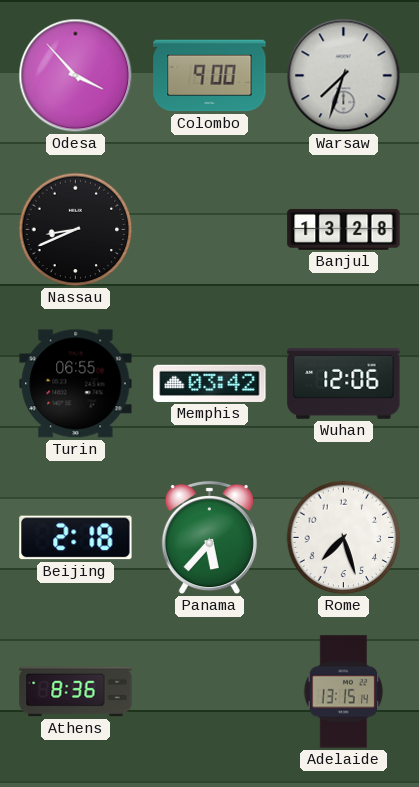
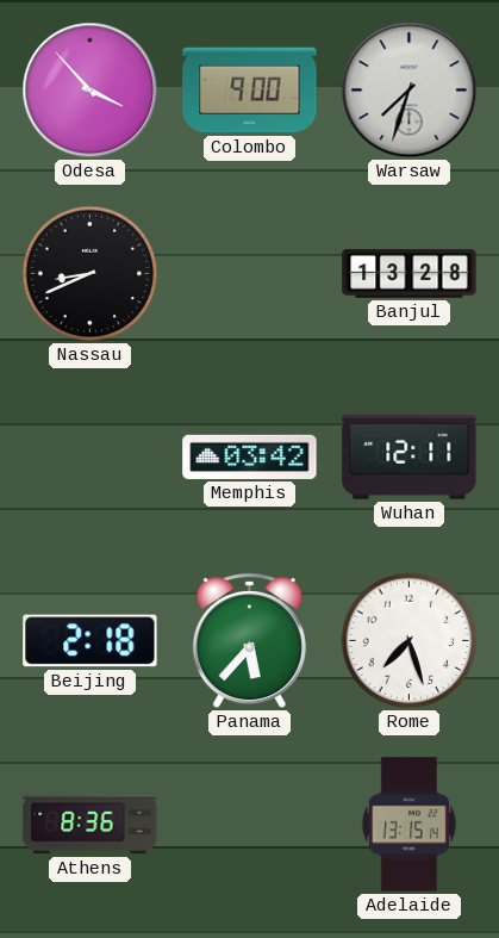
Turin: 06:55 -> none (76, 384)
Wuhan: 12:06 -> 12:11 (410, 458)
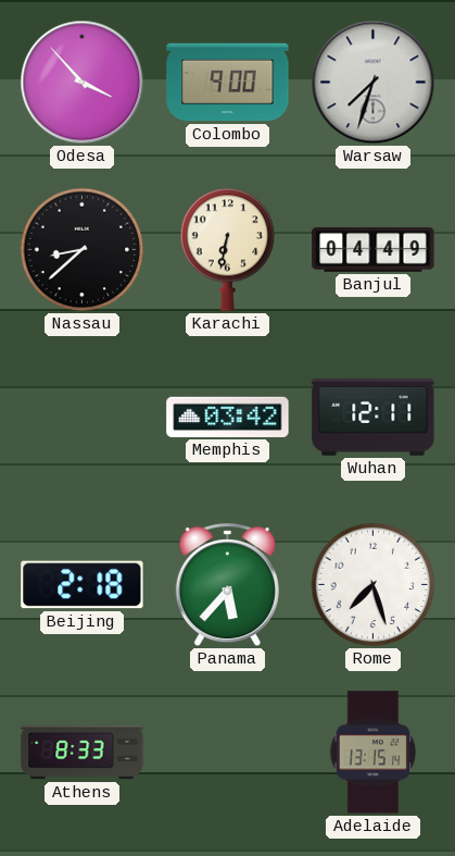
Nassau: 8:41 -> 8:38 (83, 250)
Karachi: none -> 6:32 (228, 249)
Banjul: 13:28 -> 04:49 (374, 249)
Athens: 8:36 -> 8:33 (83, 753)
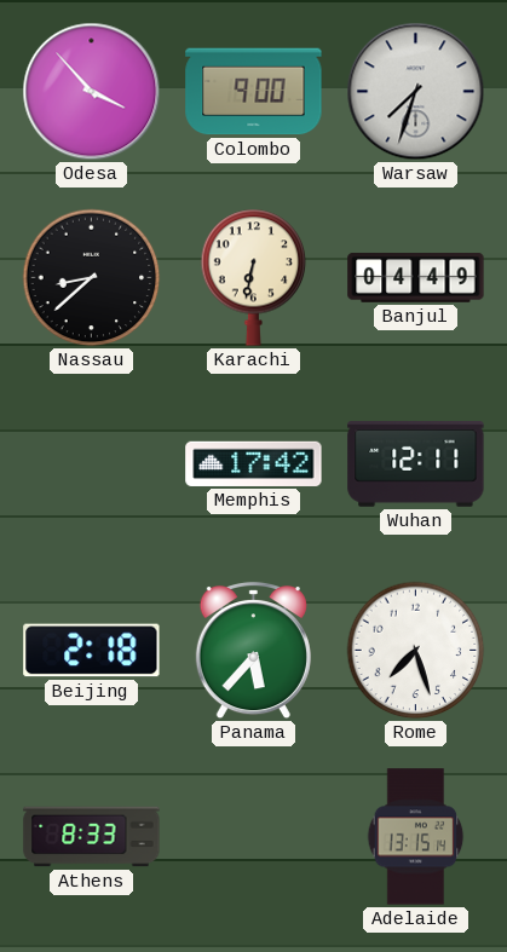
Memphis: 03:42 -> 17:42 (254, 463)
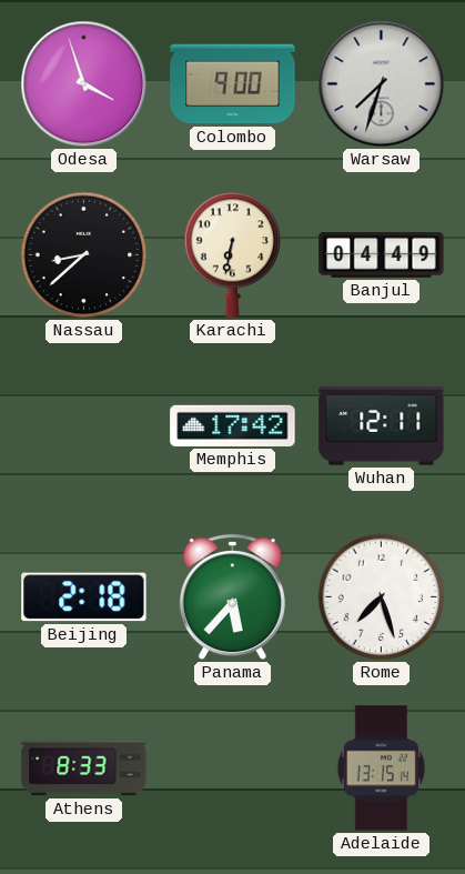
Odesa: 3:53 -> 3:57 (84, 84)
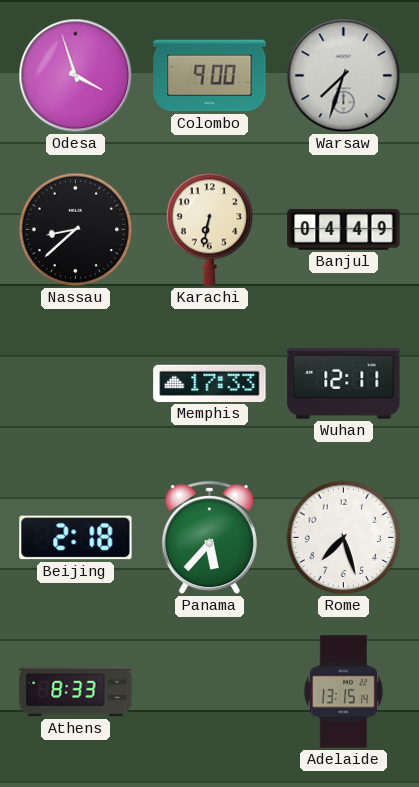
Memphis: 17:42 -> 17:33 (210, 383)
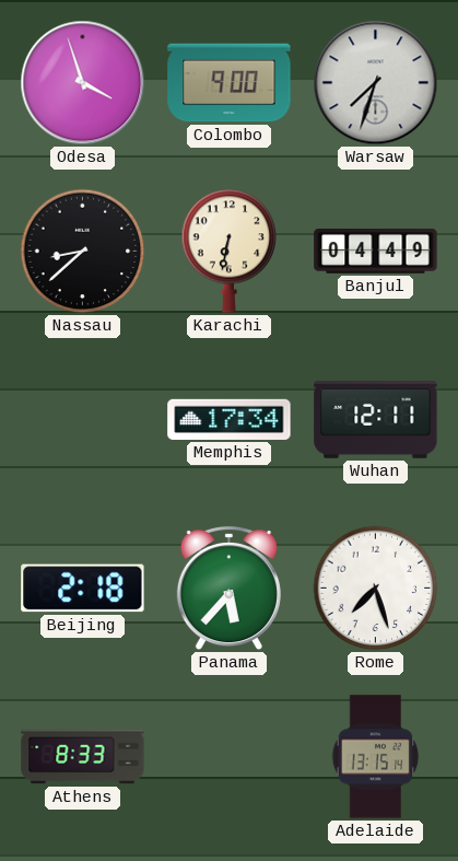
Memphis: 17:33 -> 17:34 (230, 419)
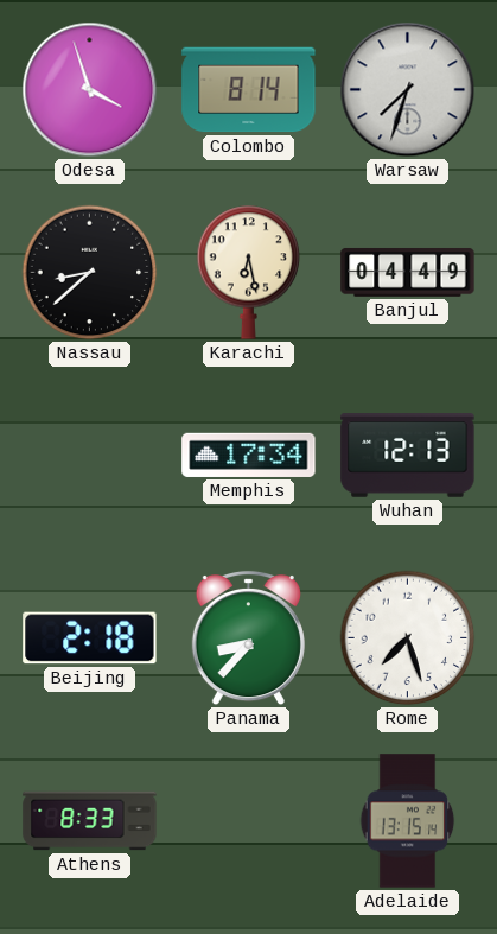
Colombo: 9:00 -> 8:14 (249, 90)
Karachi: 6:32 -> 6:28 (249, 272)
Wuhan: 12:11 -> 12:13 (408, 456)
Panama: 5:37 -> 8:37 (248, 638)
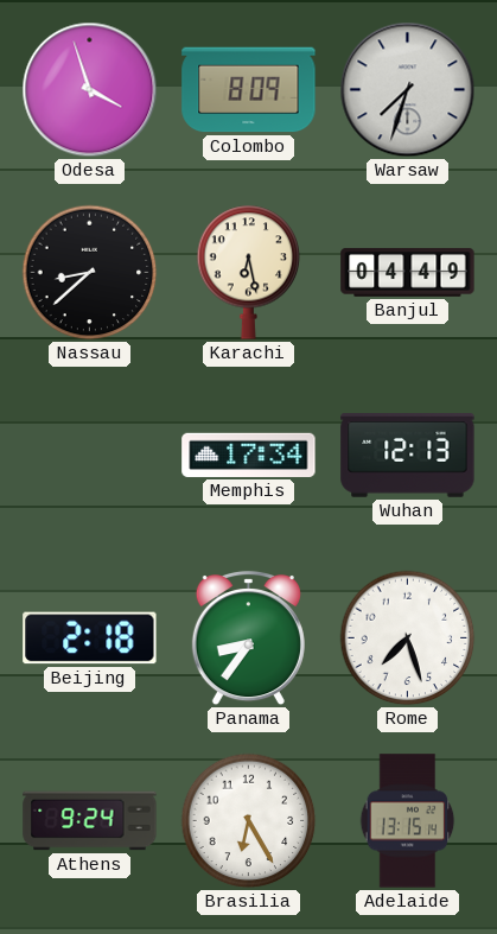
Colombo: 8:14 -> 8:09 (249, 90)
Panama: 8:37 -> 8:36 (248, 638)
Athens: 8:33 -> 9:24 (90, 821)
Brasilia: none -> 6:25 (249, 821)
